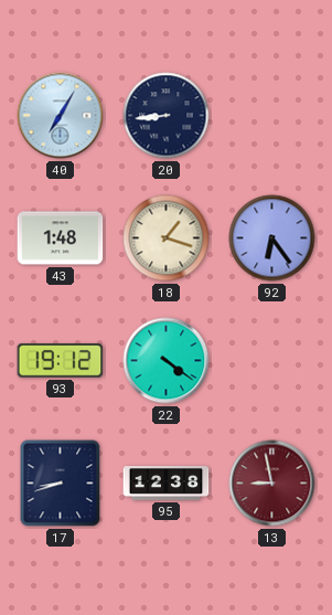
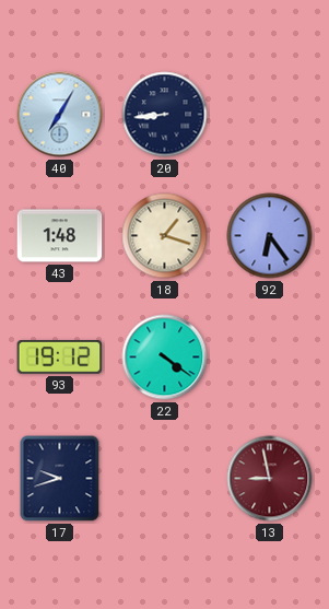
17: 8:42 -> 9:42 (60, 479)
95: 12:38 -> none (167, 484)
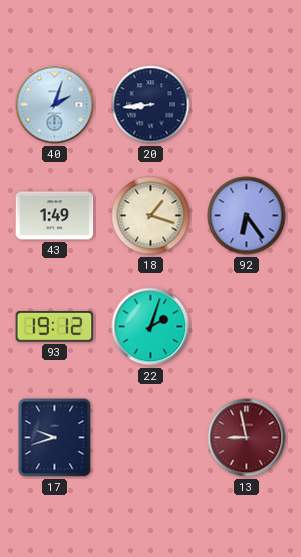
40: 7:05 -> 2:03 (55, 105)
43: 1:48 -> 1:49 (55, 216)
22: 4:21 -> 2:03 (151, 327)
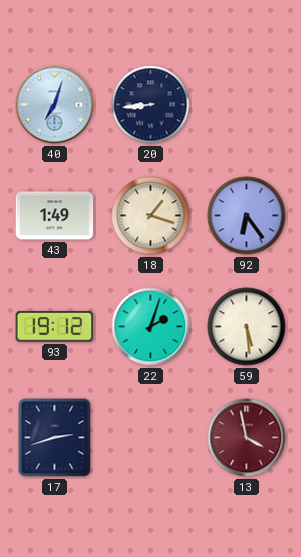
40: 2:03 -> 7:03 (55, 105)
59: none -> 5:29 (247, 327)
17: 9:42 -> 2:42 (55, 438)
13: 8:58 -> 3:58 (247, 438)
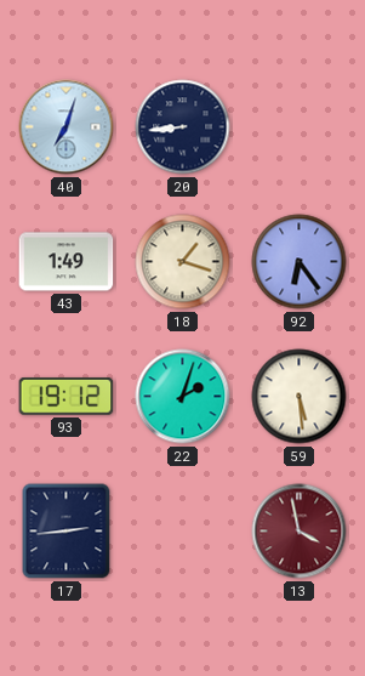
17: 2:42 -> 2:44 (67, 532)
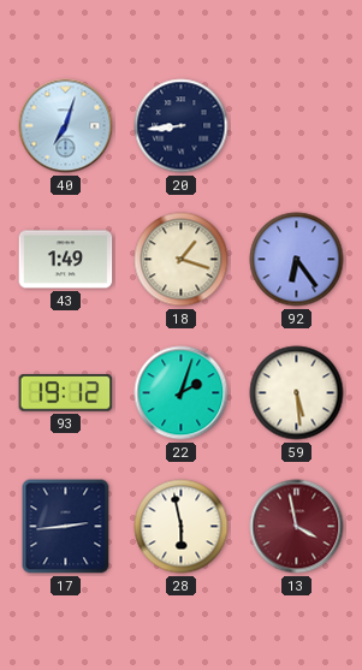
28: none -> 5:58 (182, 527)
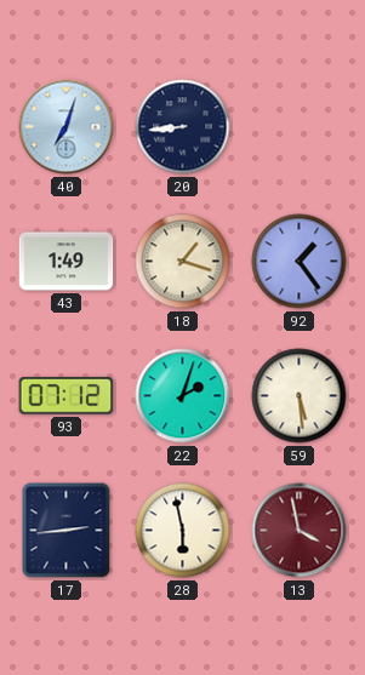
92: 6:24 -> 1:24 (300, 262)
93: 19:12 -> 07:12 (67, 396)
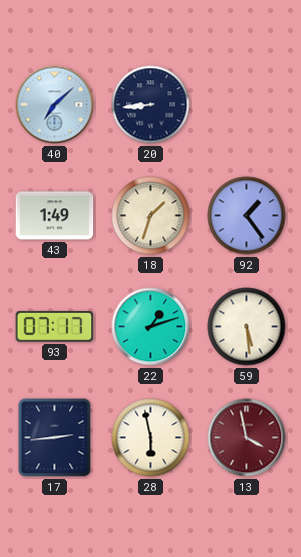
40: 7:03 -> 7:08 (55, 105)
18: 1:18 -> 1:33 (151, 216)
93: 07:12 -> 07:17 (55, 327)
22: 2:03 -> 1:12 (151, 327)
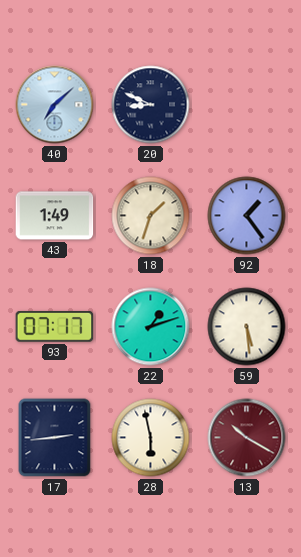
20: 8:44 -> 8:49 (151, 105)
13: 3:58 -> 10:20 (247, 438)
